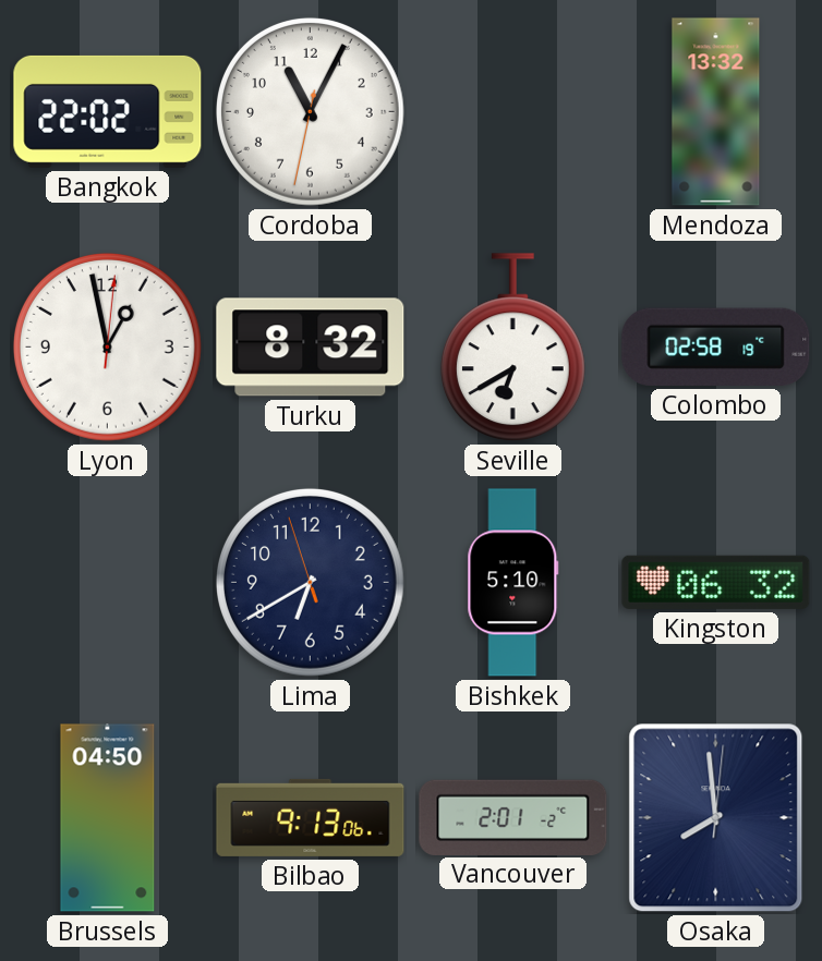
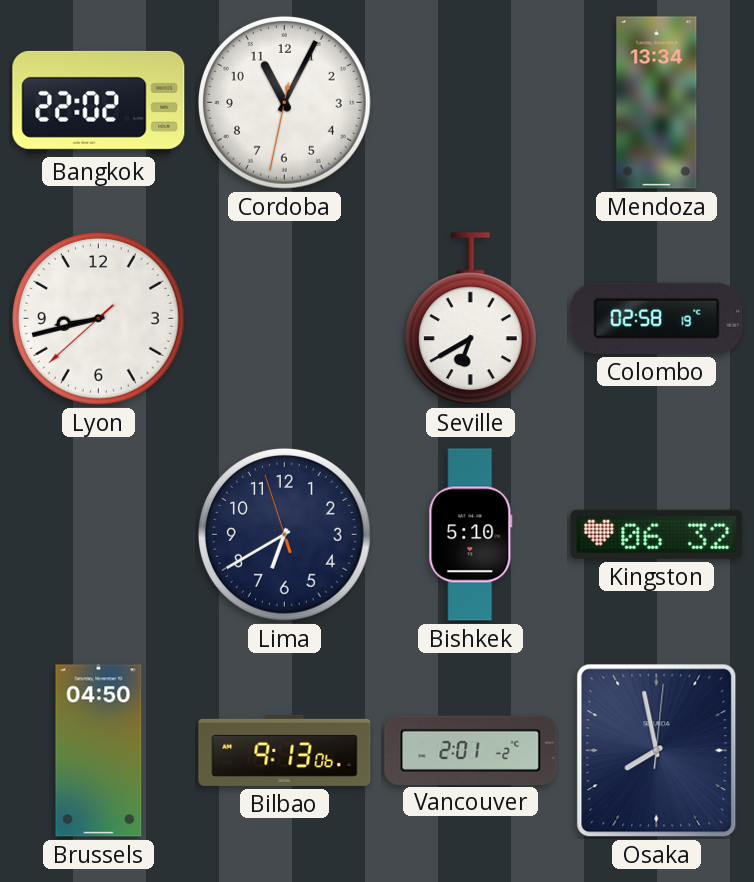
Mendoza: 13:32 -> 13:34 (657, 103)
Lyon: 12:58 -> 8:42 (98, 318)
Turku: 8:32 -> none (311, 348)
Osaka: 7:59 -> 7:58 (657, 751)
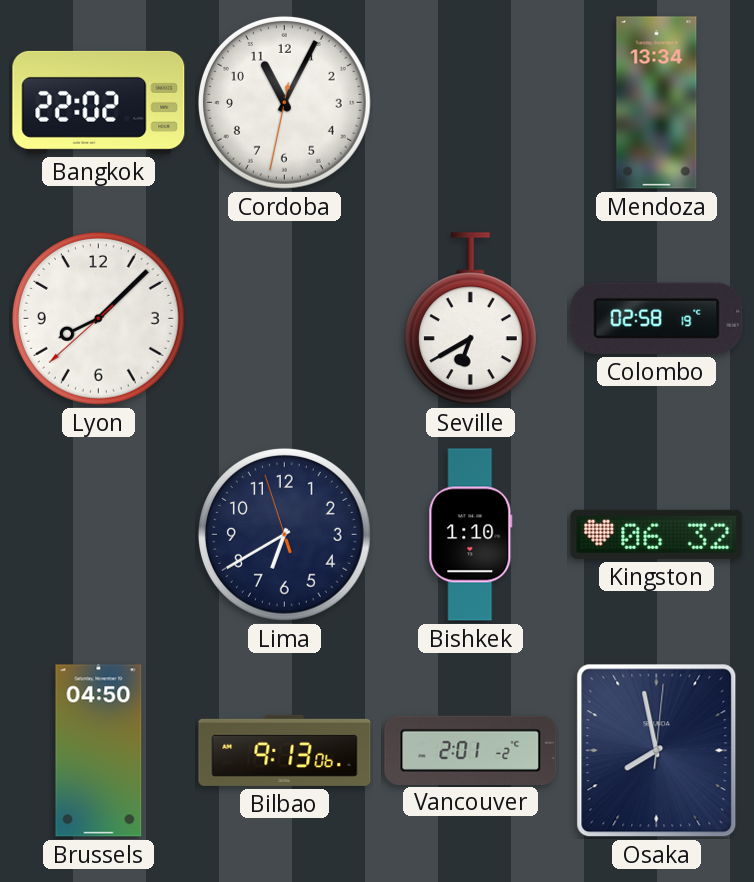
Lyon: 8:42 -> 8:07 (98, 318)
Bishkek: 5:10 -> 1:10 (471, 535)
